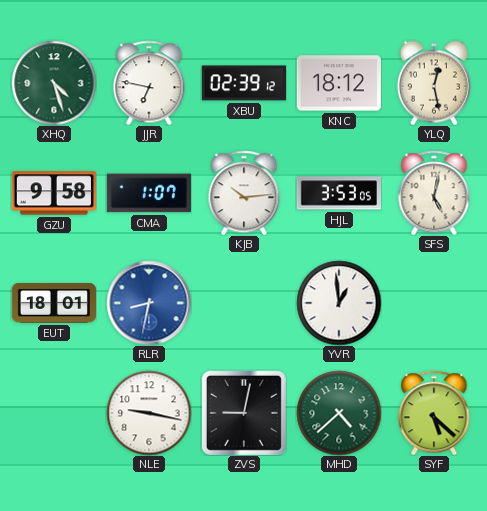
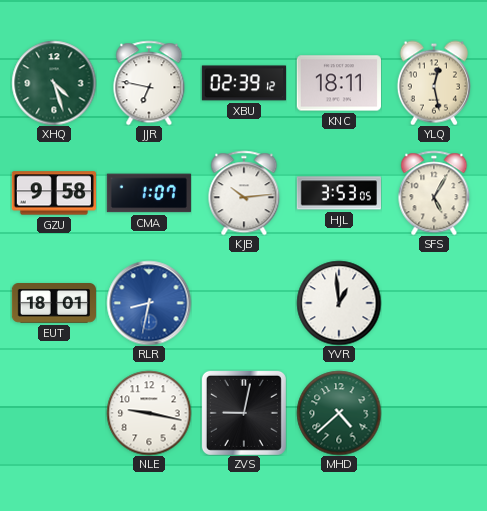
KNC: 18:12 -> 18:11 (339, 83)
SFS: 5:02 -> 5:05 (434, 193)
SYF: 5:22 -> none (434, 413)
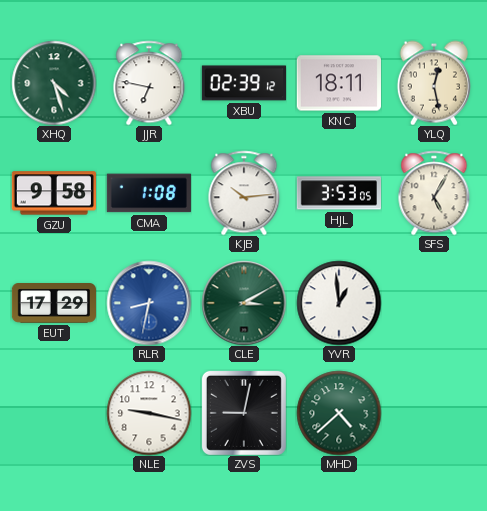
CMA: 1:07 -> 1:08 (149, 193)
EUT: 18:01 -> 17:29 (53, 304)
CLE: none -> 3:10 (244, 303)
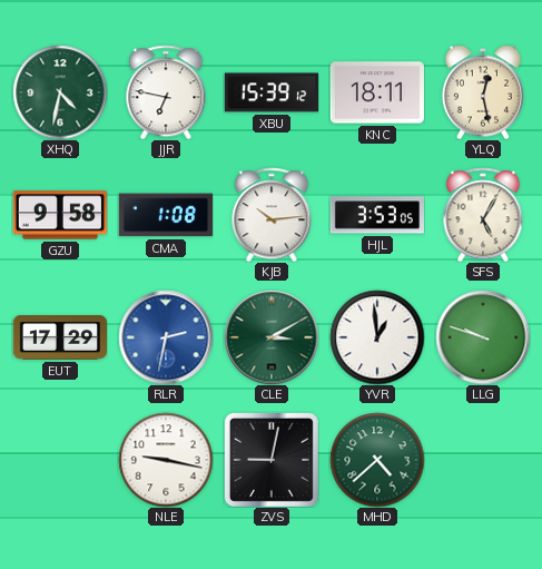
XHQ: 4:27 -> 4:32 (60, 92)
XBU: 02:39 -> 15:39 (270, 92)
RLR: 8:32 -> 2:32 (166, 337)
LLG: none -> 9:48 (483, 337)
